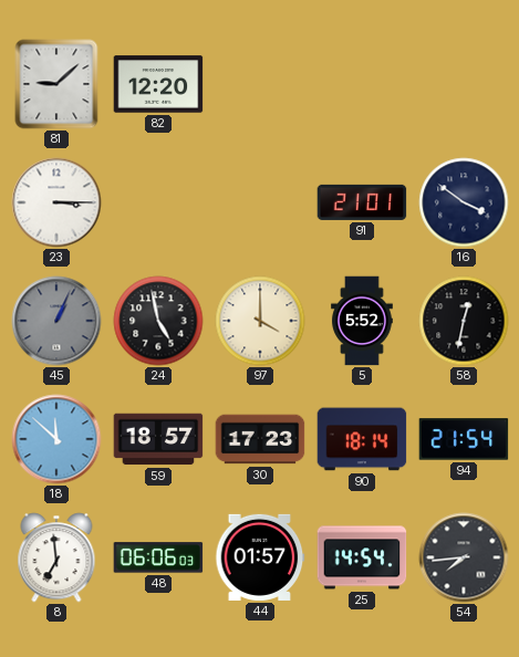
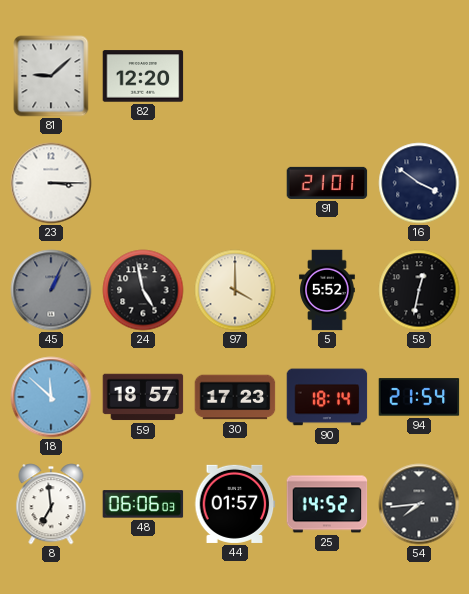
25: 14:54 -> 14:52 (327, 504)
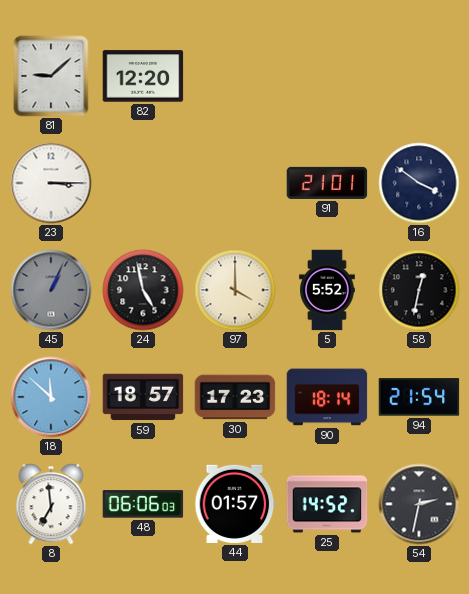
54: 7:44 -> 2:32 (419, 504)
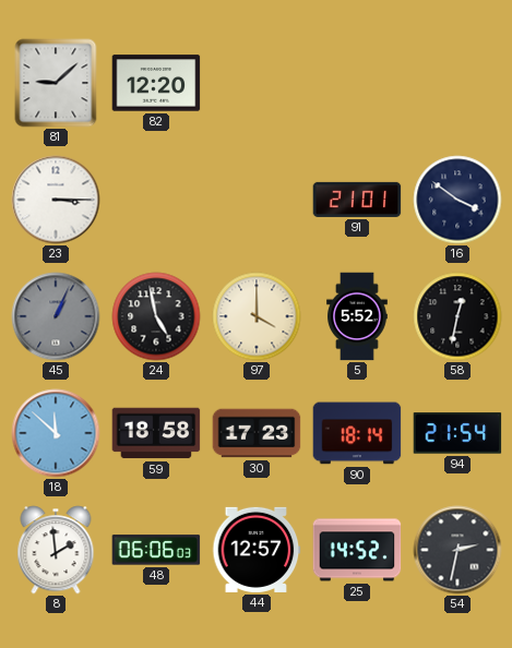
59: 18:57 -> 18:58 (156, 433)
8: 6:59 -> 1:59 (56, 550)
44: 01:57 -> 12:57 (257, 550)
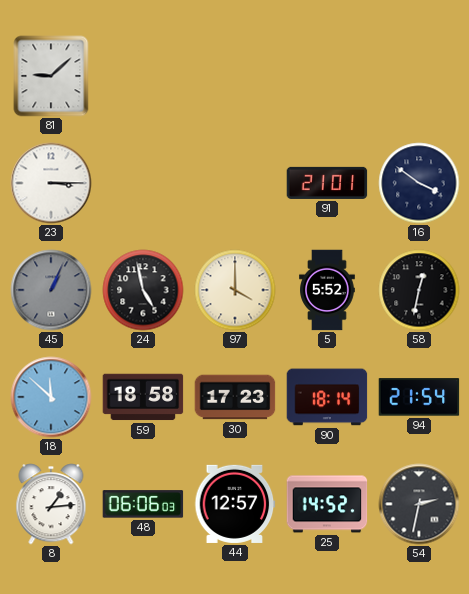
82: 12:20 -> none (156, 83)
8: 1:59 -> 1:14 (51, 504)
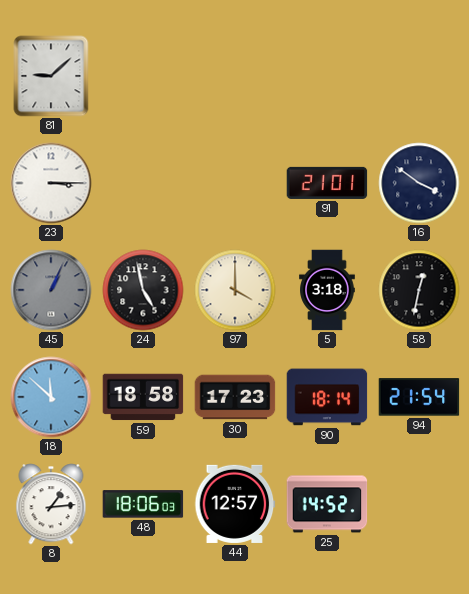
5: 5:52 -> 3:18 (327, 290)
48: 06:06 -> 18:06 (143, 504)
54: 2:32 -> none (419, 504)
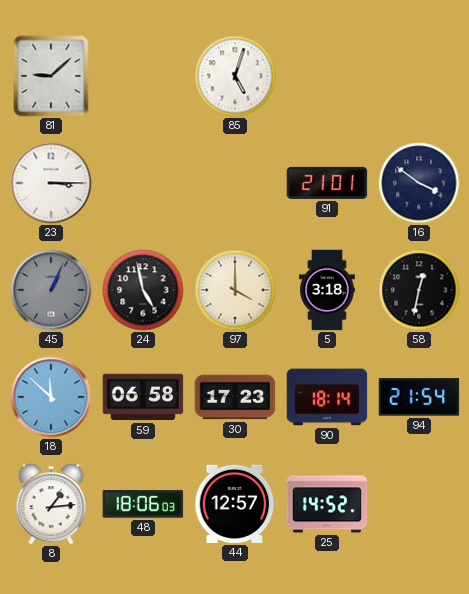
85: none -> 5:03 (235, 76)
59: 18:58 -> 06:58 (143, 397)
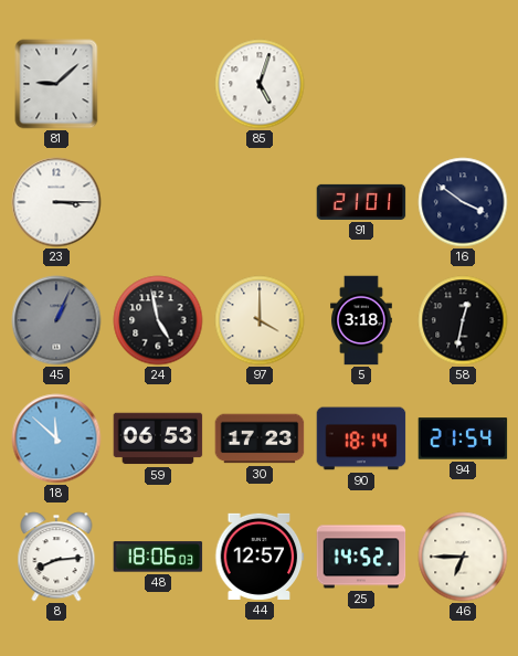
59: 06:58 -> 06:53 (158, 438)
8: 1:14 -> 8:14 (56, 557)
46: none -> 6:45 (463, 557)
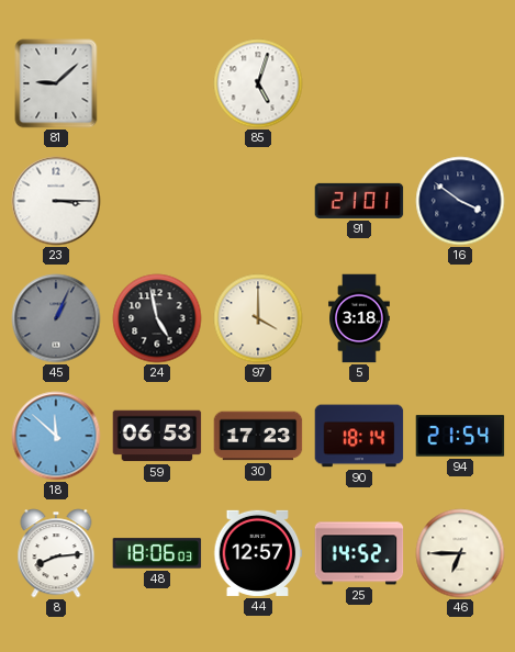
58: 12:32 -> none (463, 320)
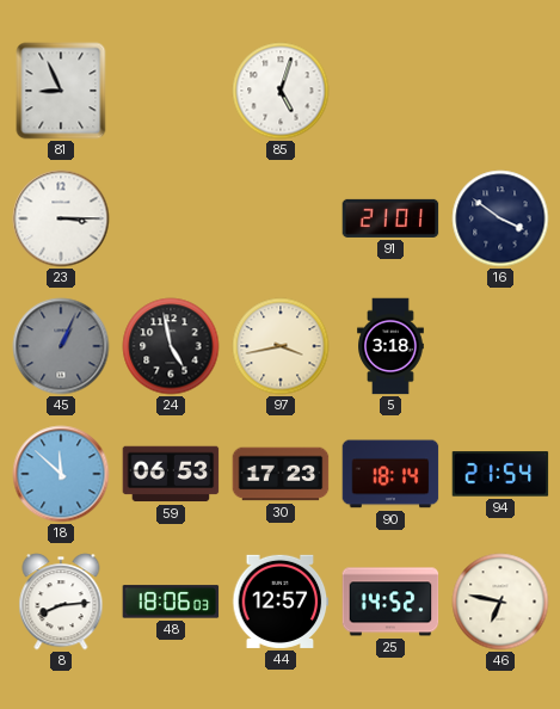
81: 9:08 -> 8:56 (61, 91)
97: 4:00 -> 3:43 (281, 346)
46: 6:45 -> 6:47 (500, 602)
